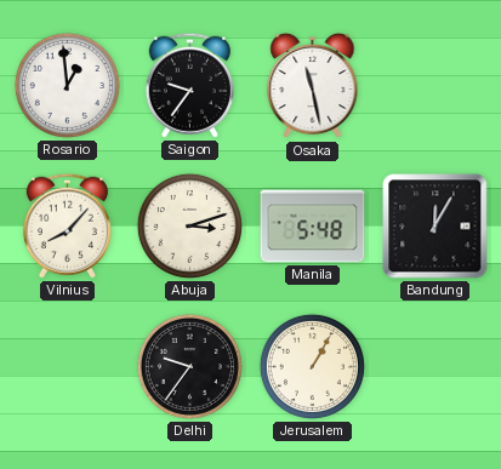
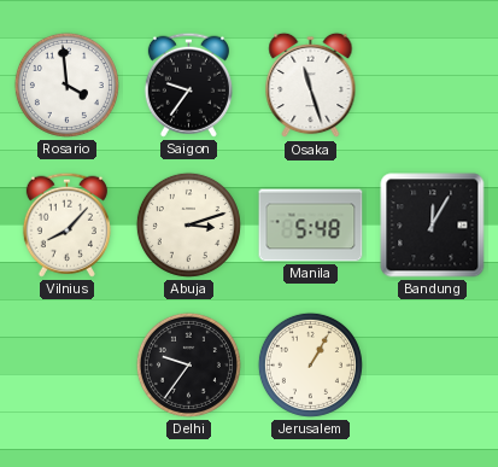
Rosario: 12:59 -> 3:59 (66, 84)
Osaka: 11:28 -> 11:27 (311, 86)
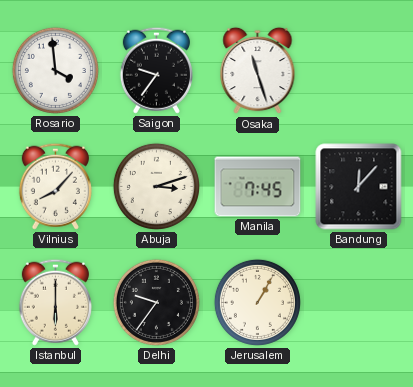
Manila: 5:48 -> 7:45 (258, 187)
Bandung: 12:05 -> 12:07 (359, 187)
Istanbul: none -> 6:00 (55, 302)
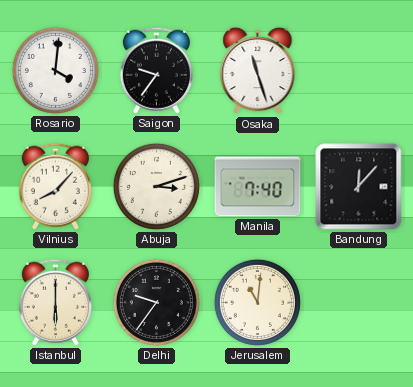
Rosario: 3:59 -> 4:01 (55, 70)
Manila: 7:45 -> 7:40 (258, 187)
Jerusalem: 1:05 -> 11:01 (257, 302)
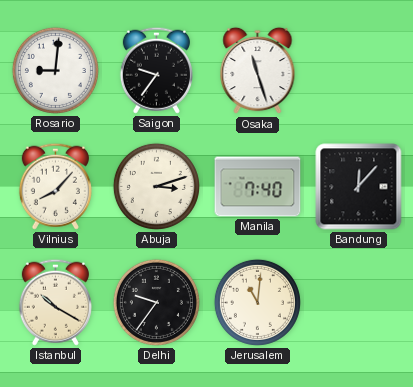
Rosario: 4:01 -> 9:01 (55, 70)
Istanbul: 6:00 -> 10:20 (55, 302)
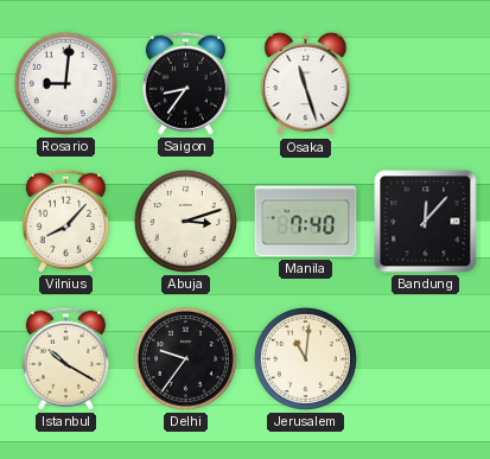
Saigon: 9:36 -> 8:36 (185, 83)
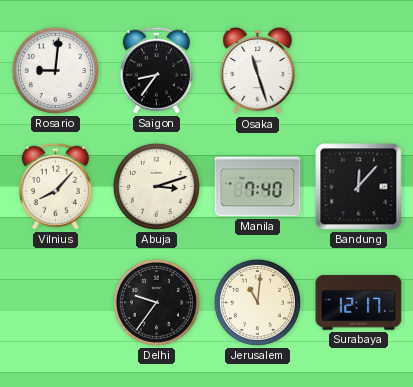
Istanbul: 10:20 -> none (65, 358)
Surabaya: none -> 12:17 (359, 303)
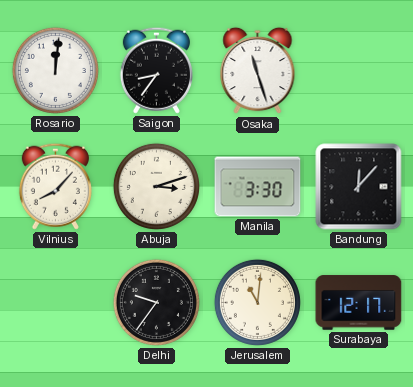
Rosario: 9:01 -> 12:01 (55, 70)
Manila: 7:40 -> 3:30 (258, 187)
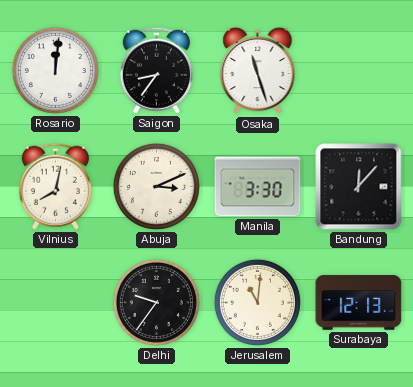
Vilnius: 8:07 -> 8:02 (55, 186)
Abuja: 3:12 -> 3:11 (156, 186)
Surabaya: 12:17 -> 12:13 (359, 303)
